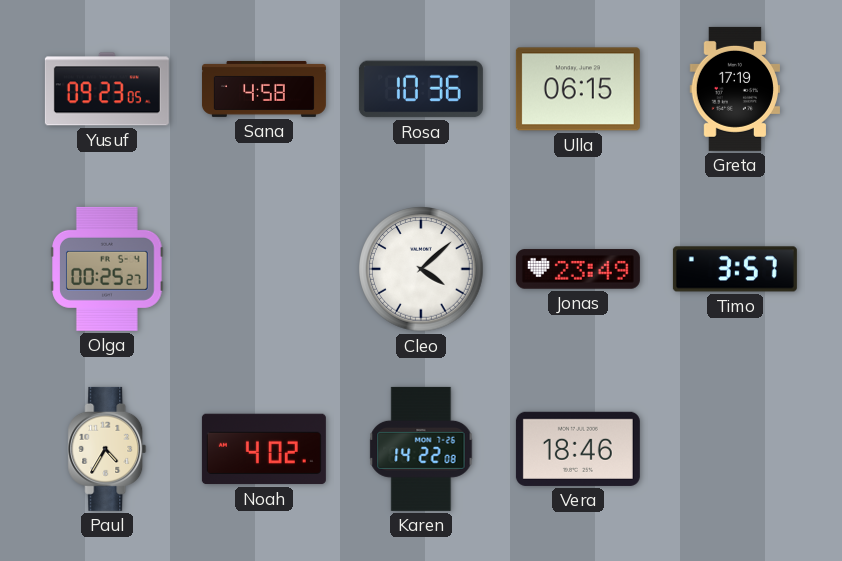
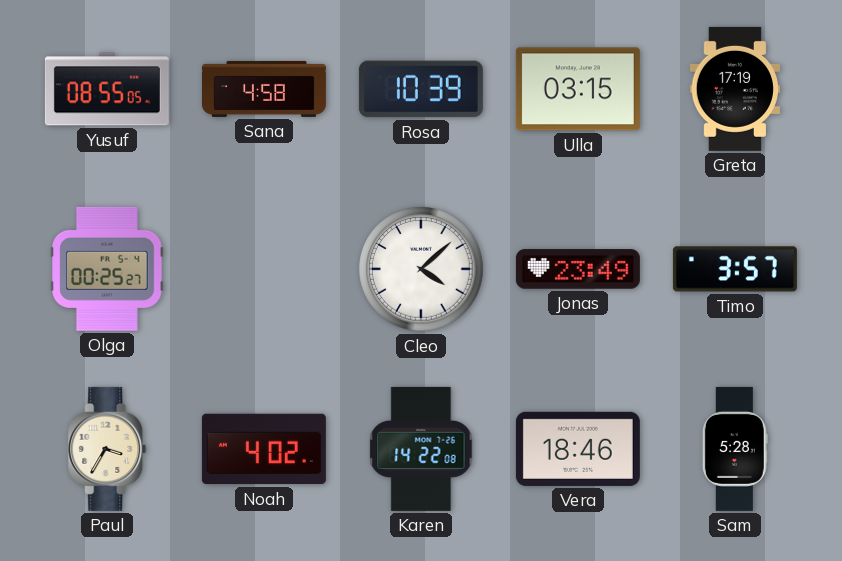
Yusuf: 09:23 -> 08:55 (107, 89)
Rosa: 10:36 -> 10:39 (421, 89)
Ulla: 06:15 -> 03:15 (578, 89)
Paul: 4:35 -> 3:35 (107, 449)
Sam: none -> 5:28 (735, 449)
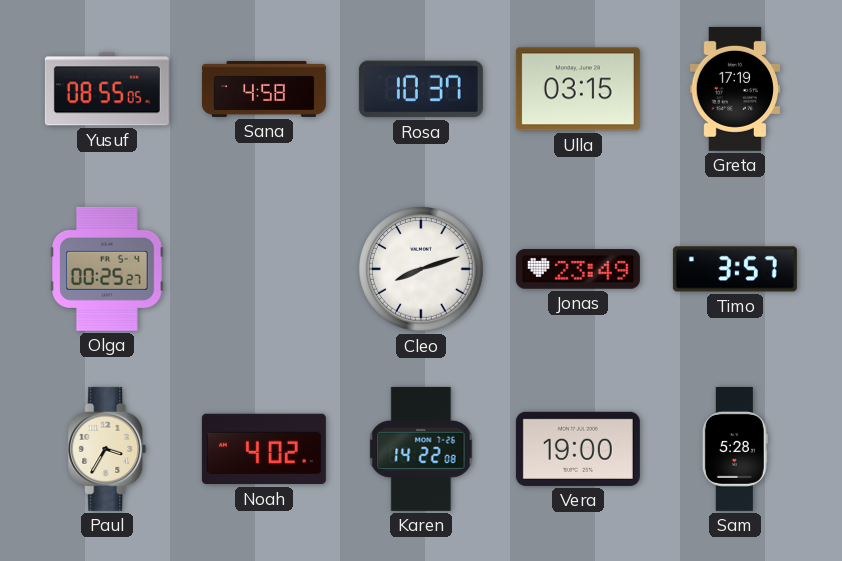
Rosa: 10:39 -> 10:37 (421, 89)
Cleo: 4:08 -> 8:12 (421, 269)
Vera: 18:46 -> 19:00 (578, 449)
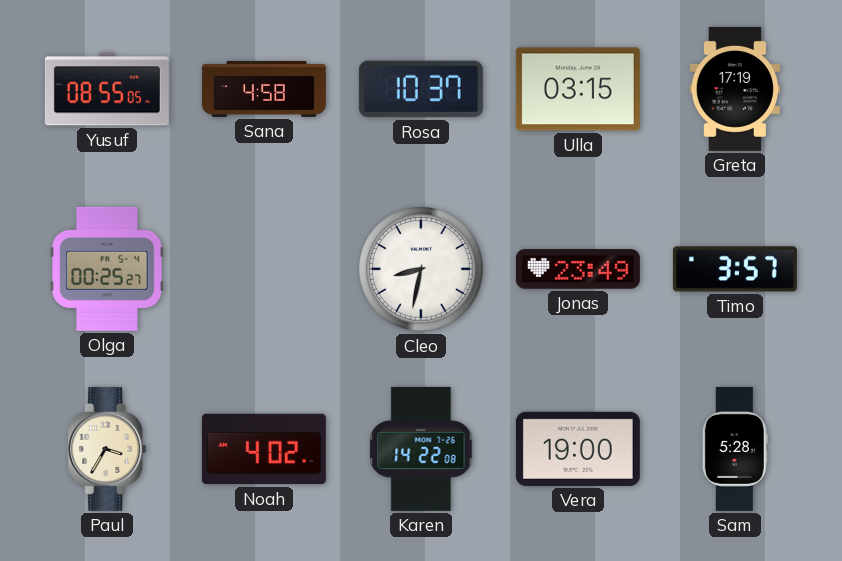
Cleo: 8:12 -> 8:32 (421, 269)
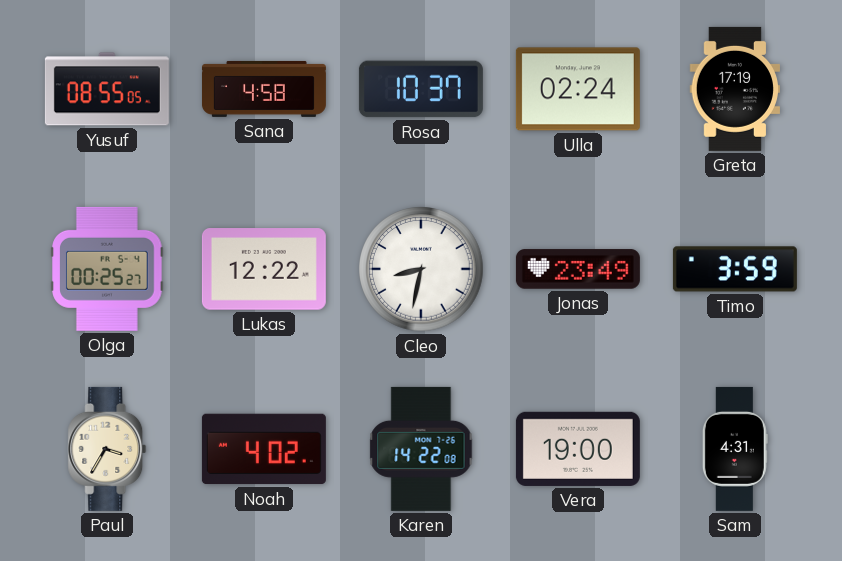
Ulla: 03:15 -> 02:24 (578, 89)
Lukas: none -> 12:22 (264, 269)
Timo: 3:57 -> 3:59 (735, 269)
Sam: 5:28 -> 4:31 (735, 449)
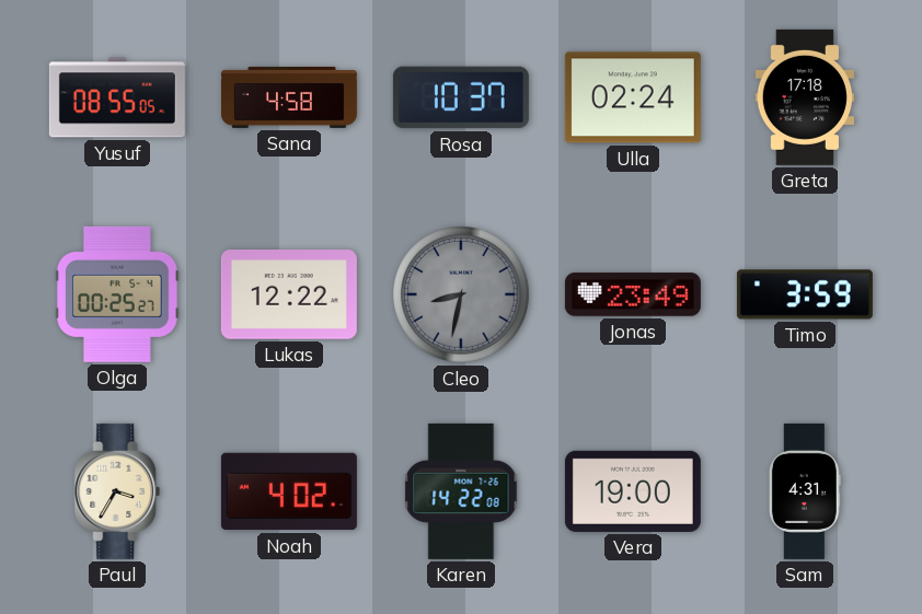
Greta: 17:19 -> 17:18 (804, 97)
Cleo dial: white -> grey (461, 294)
